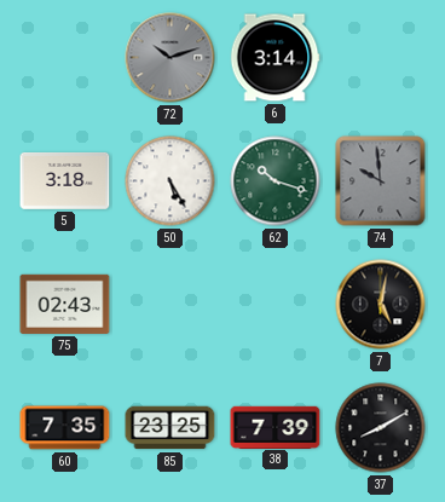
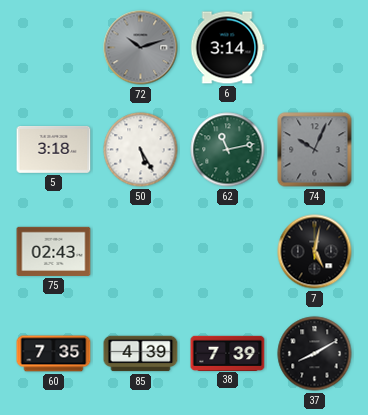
62: 10:18 -> 11:13 (228, 150)
74: 9:59 -> 10:04 (315, 150)
85: 23:25 -> 4:39 (141, 354)
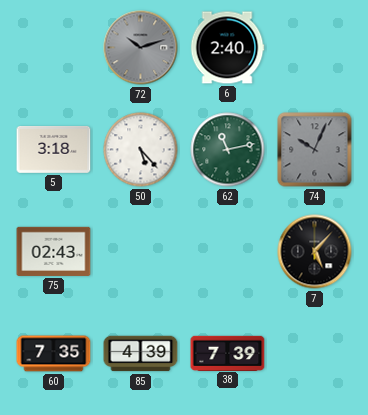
6: 3:14 -> 2:40 (227, 48)
50: 5:25 -> 5:23 (141, 150)
7: 5:02 -> 5:07 (315, 252)
37: 8:10 -> none (315, 354)
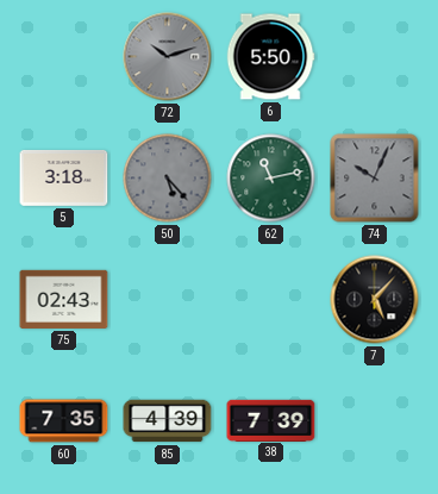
6: 2:40 -> 5:50 (270, 57)
50 dial: white -> grey (168, 179)
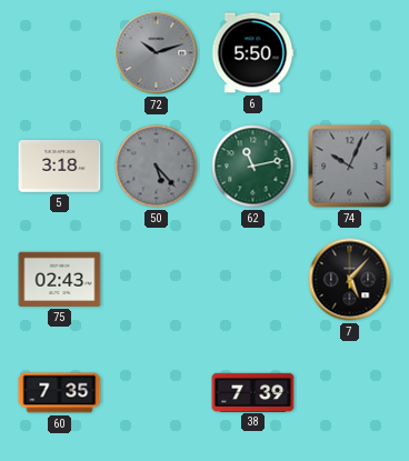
85: 4:39 -> none (168, 421)
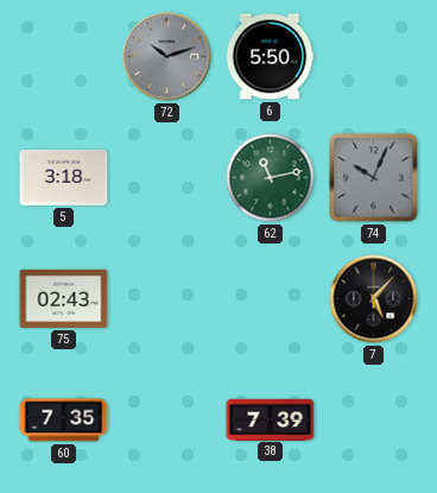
50: 5:23 -> none (157, 167)
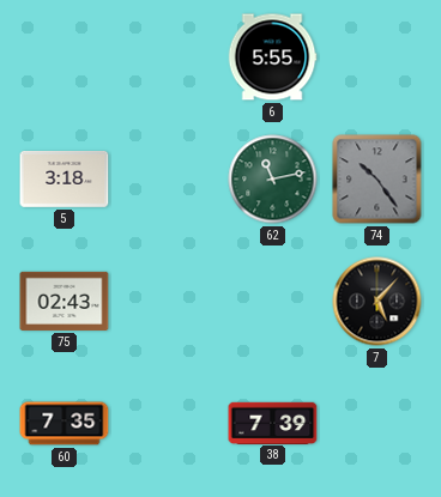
72: 10:12 -> none (167, 57)
6: 5:50 -> 5:55 (272, 57)
74: 10:04 -> 10:24 (377, 180)
